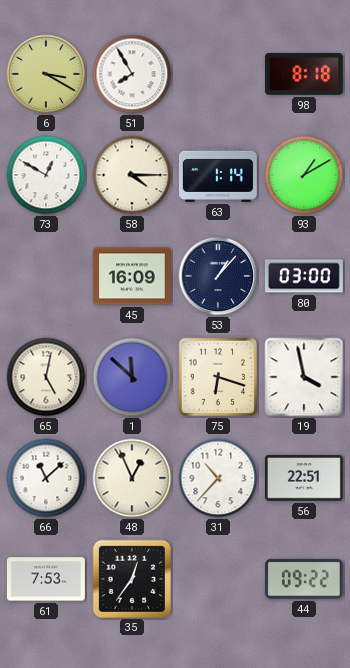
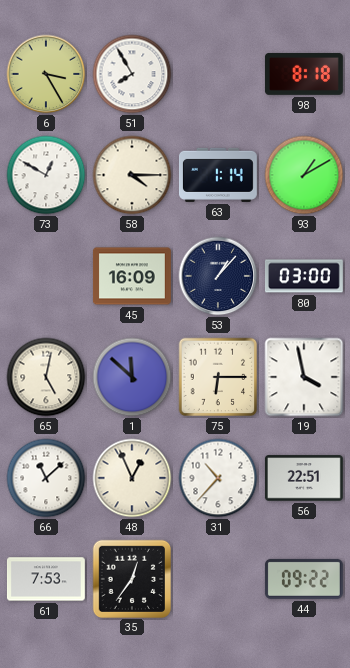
6: 3:20 -> 3:25 (46, 74)
75: 6:18 -> 6:15 (218, 377)
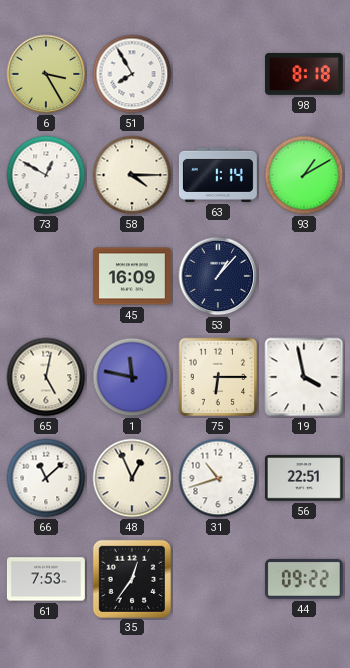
80: 03:00 -> none (304, 276)
1: 11:52 -> 11:47 (132, 377)
31: 10:37 -> 10:42 (218, 478)
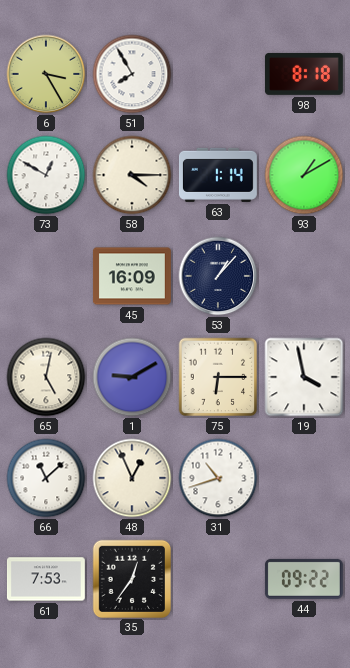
1: 11:47 -> 9:10 (132, 377)
56: 22:51 -> none (304, 478)
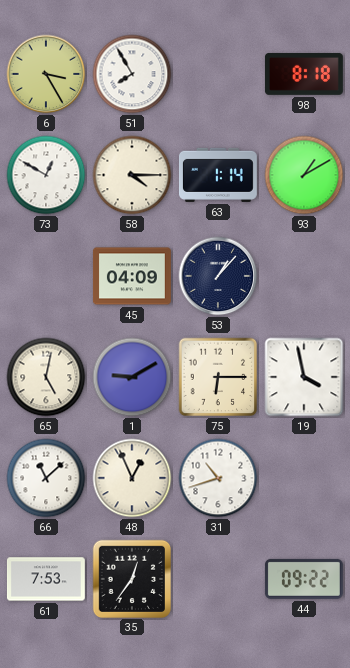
45: 16:09 -> 04:09 (132, 276)
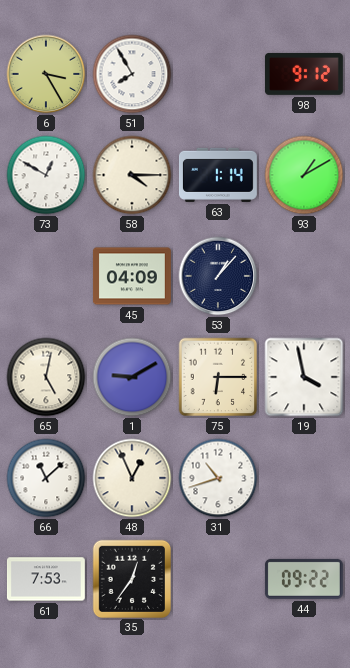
98: 8:18 -> 9:12 (304, 75)
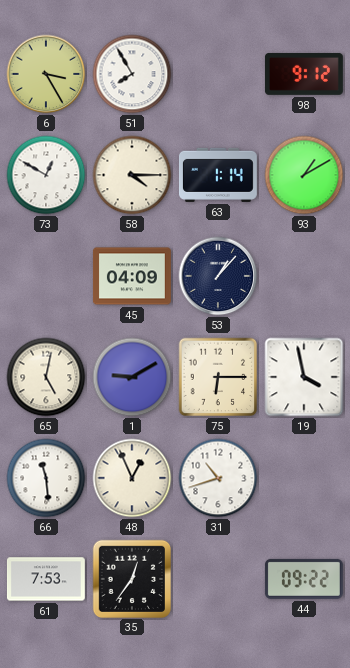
66: 11:08 -> 11:29 (46, 478)
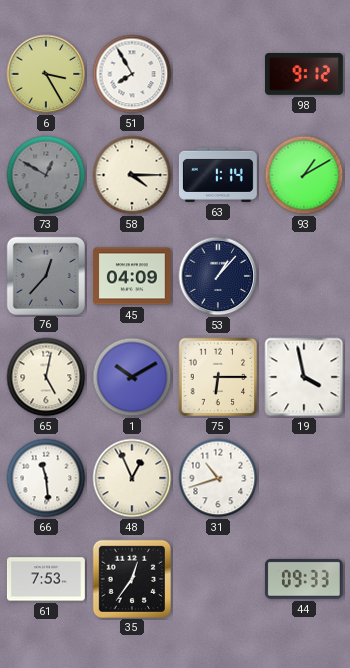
73 dial: white -> grey (46, 175)
76: none -> 12:37 (45, 275)
1: 9:10 -> 10:10 (132, 377)
44: 09:22 -> 09:33 (304, 579)
